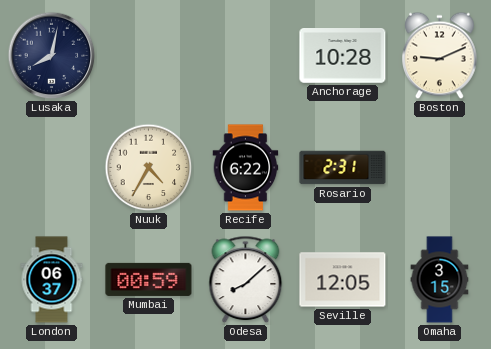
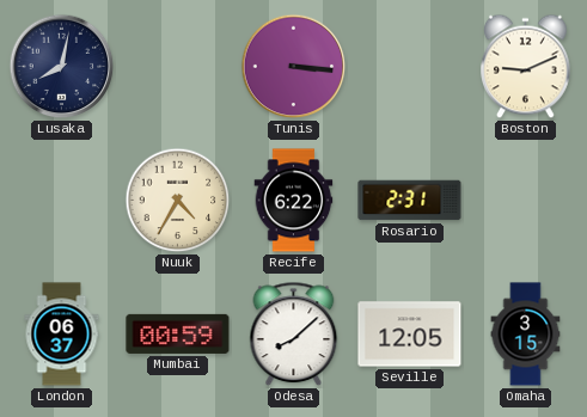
Tunis: none -> 3:16 (294, 67)
Anchorage: 10:28 -> none (343, 56)
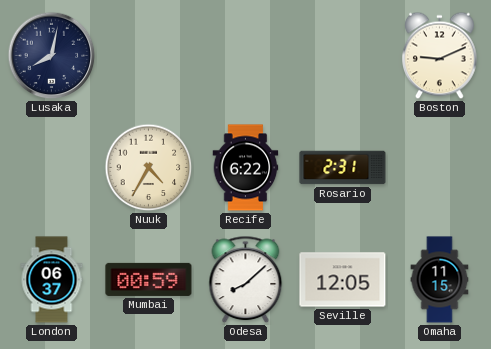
Tunis: 3:16 -> none (294, 67)
Omaha: 3:15 -> 11:15 (440, 280)
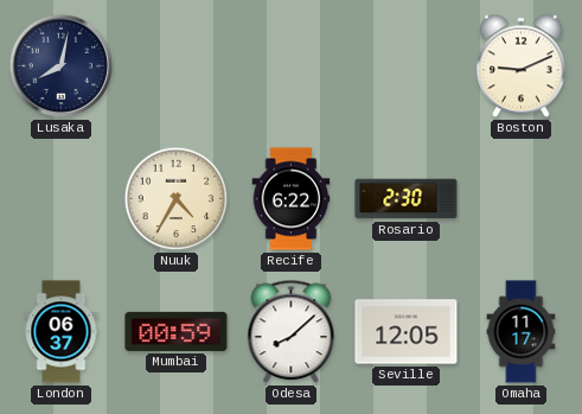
Rosario: 2:31 -> 2:30 (407, 199)
Omaha: 11:15 -> 11:17 (522, 332)
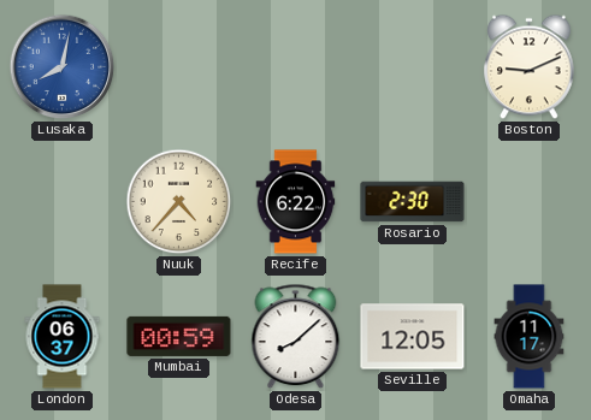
Lusaka dial: navy -> blue (63, 67)
Nuuk: 4:35 -> 4:37 (179, 202)
